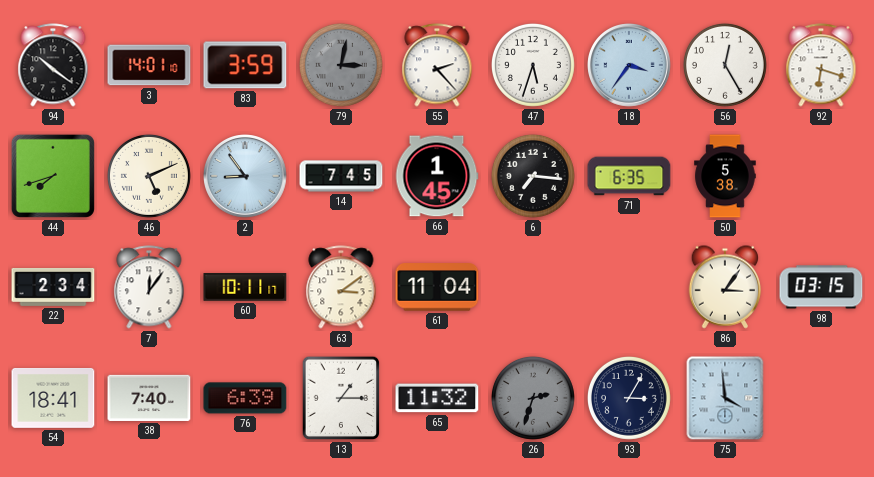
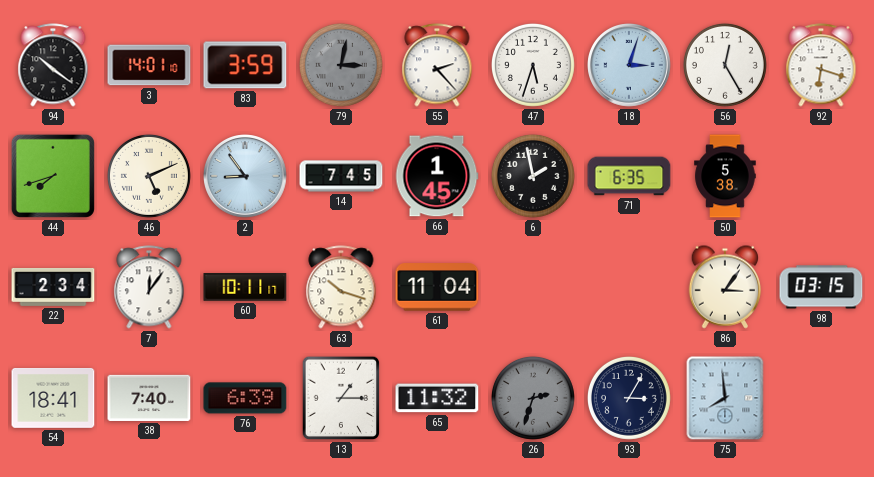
18: 3:36 -> 3:03 (629, 65)
6: 7:16 -> 1:58 (533, 176)
63: 3:09 -> 10:18 (341, 287)
75: 3:59 -> 7:59 (725, 398)
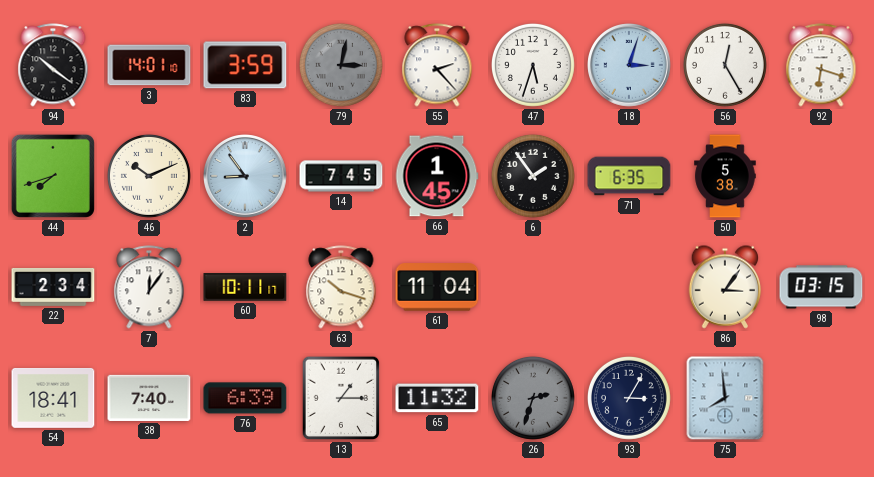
46: 5:11 -> 10:11 (149, 176)
6: 1:58 -> 1:54 (533, 176)
